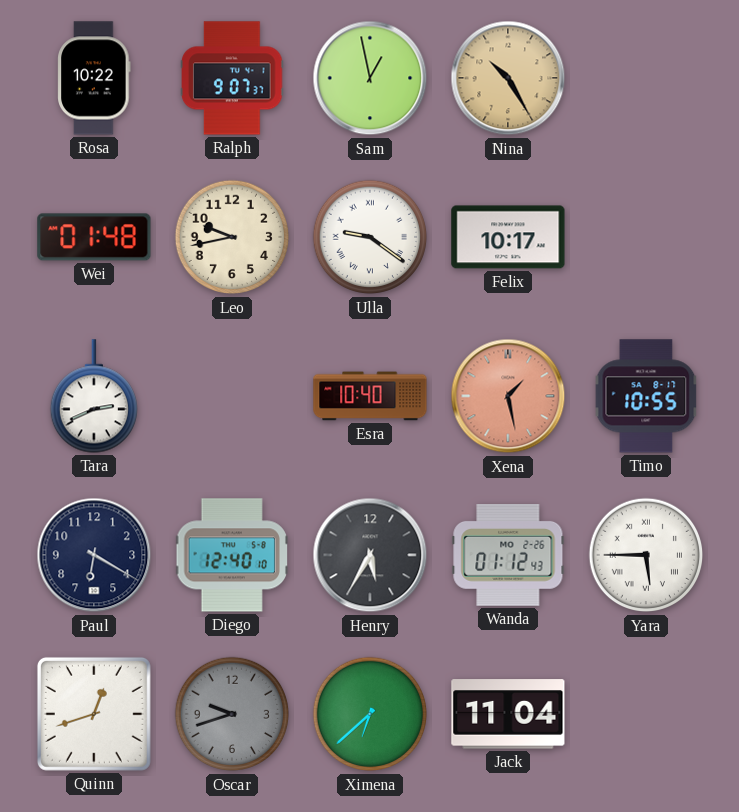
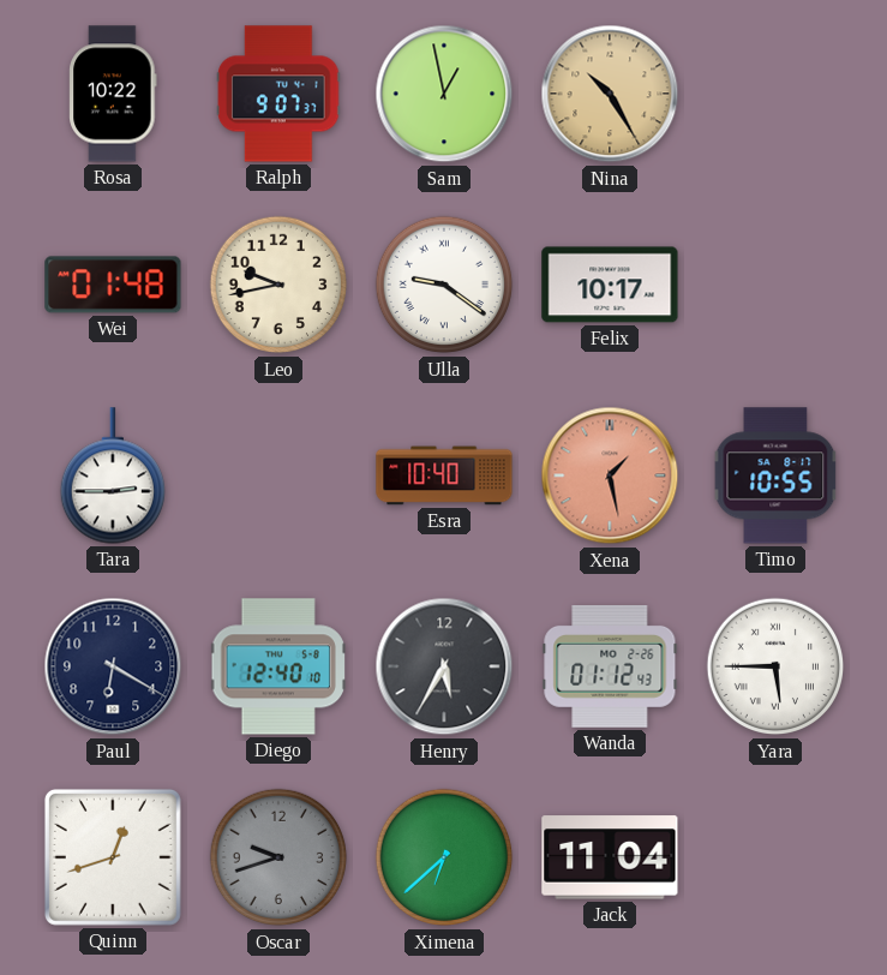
Tara: 2:41 -> 2:45 (112, 475)
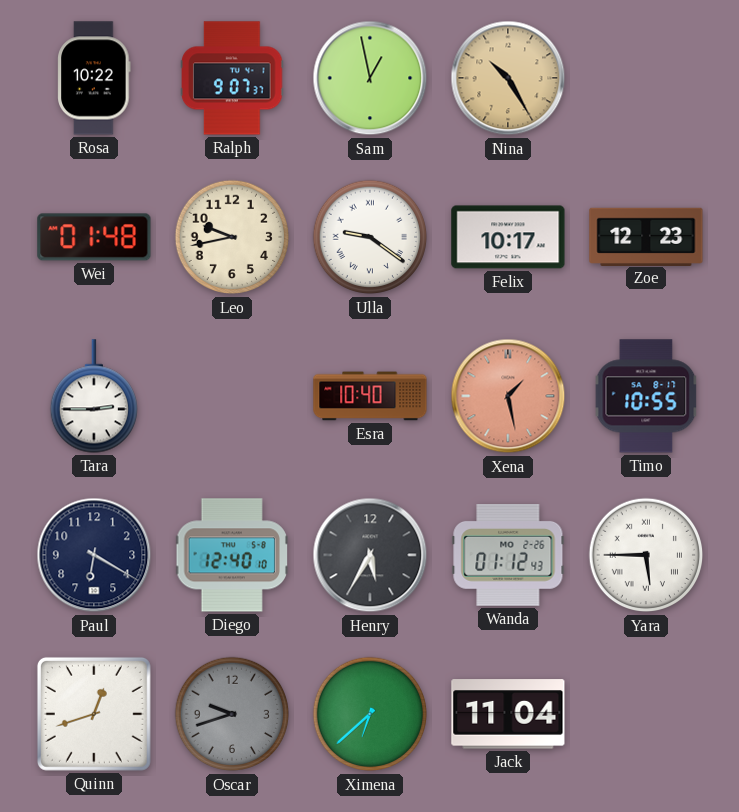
Zoe: none -> 12:23 (646, 236)
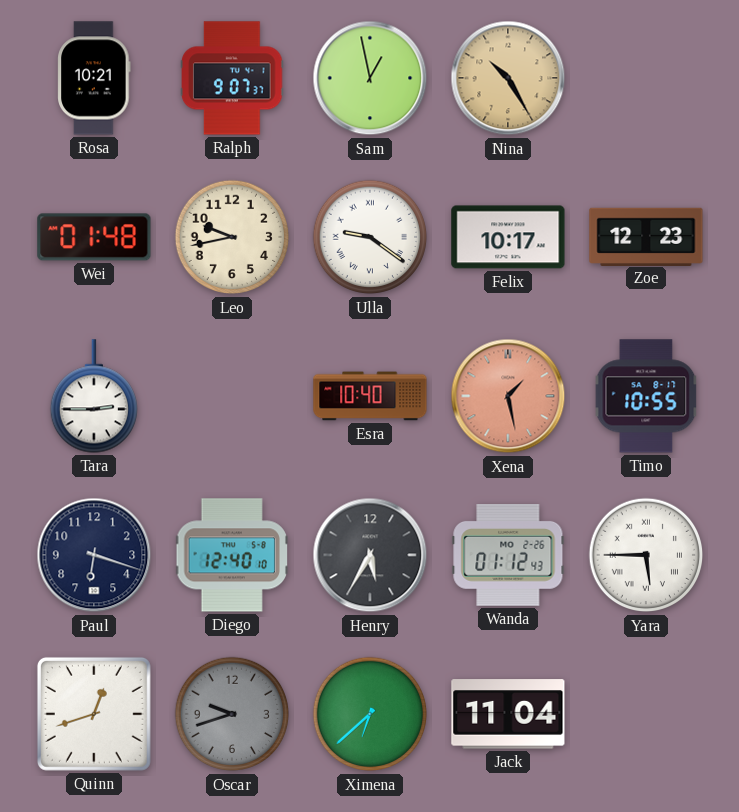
Rosa: 10:22 -> 10:21 (94, 78)
Paul: 6:20 -> 6:18 (94, 555)
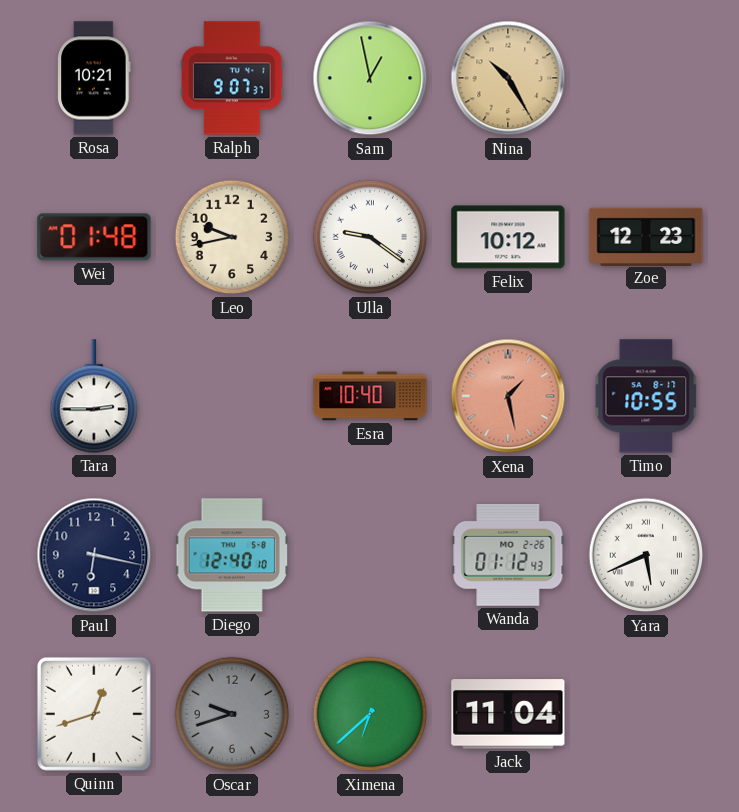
Felix: 10:17 -> 10:12 (508, 237)
Paul: 6:18 -> 6:17 (94, 555)
Henry: 5:35 -> none (370, 555)
Yara: 5:45 -> 5:41 (646, 555)
